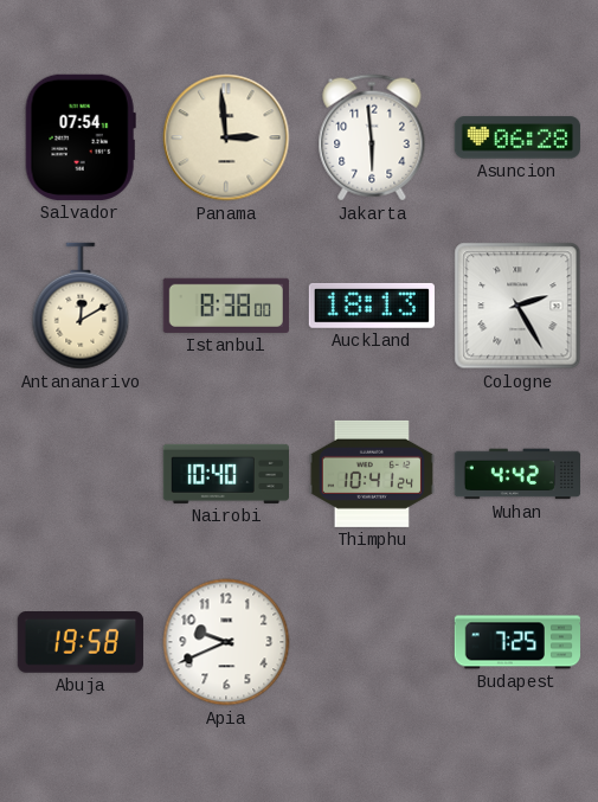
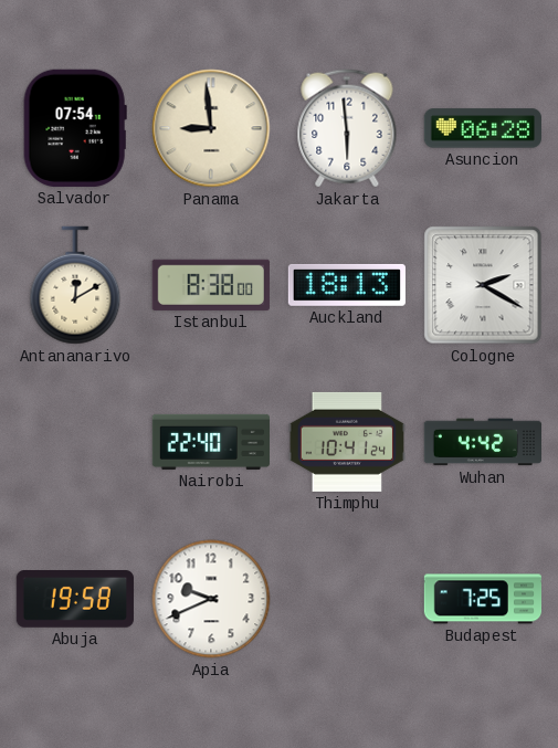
Panama: 2:59 -> 8:59 (211, 128)
Cologne: 2:25 -> 2:20 (483, 285)
Nairobi: 10:40 -> 22:40 (210, 442)
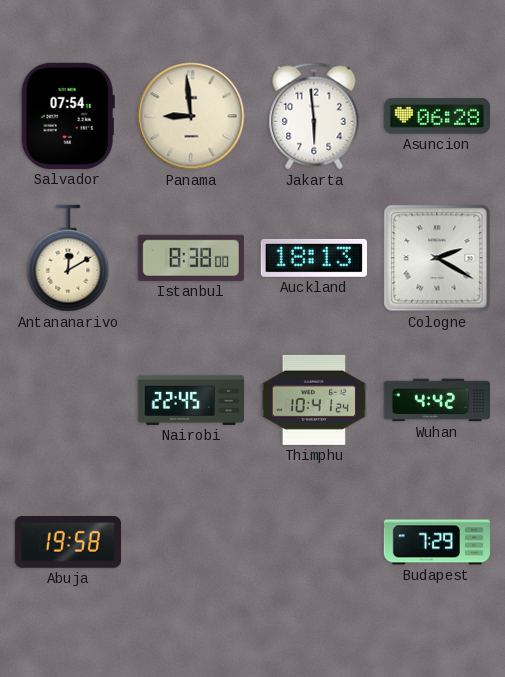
Nairobi: 22:40 -> 22:45 (190, 400)
Apia: 9:41 -> none (211, 599)
Budapest: 7:25 -> 7:29 (436, 542)
